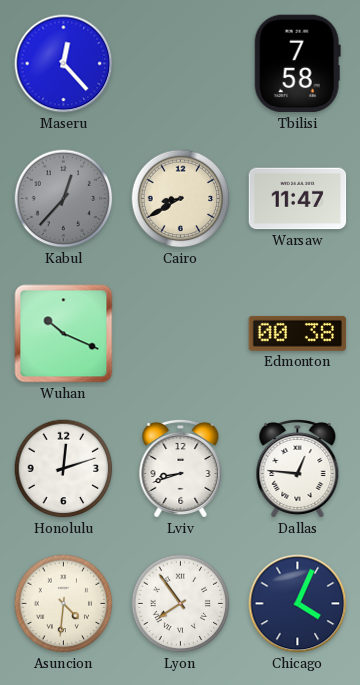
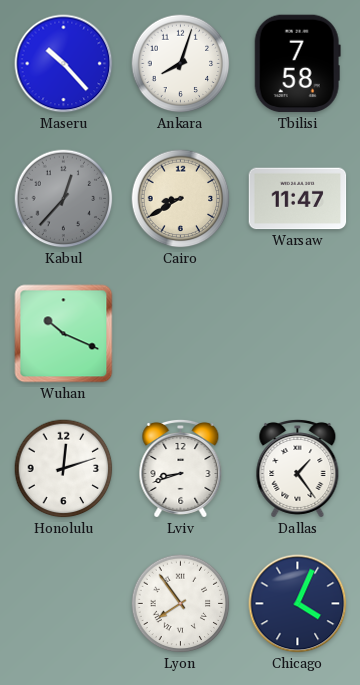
Maseru: 12:23 -> 10:23 (64, 64)
Ankara: none -> 8:03 (181, 64)
Edmonton: 00:38 -> none (298, 333)
Dallas: 12:46 -> 1:24 (298, 468)
Asuncion: 4:31 -> none (64, 604)
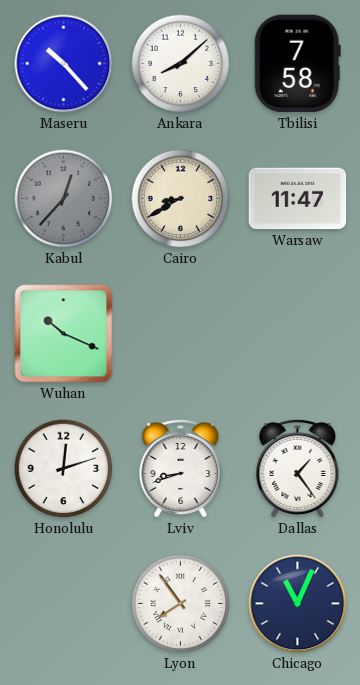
Ankara: 8:03 -> 8:08 (181, 64)
Chicago: 4:04 -> 11:04 (298, 604)
